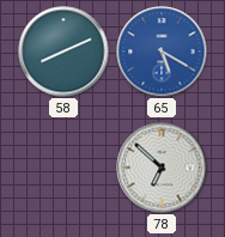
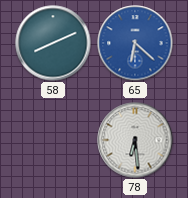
65: 5:20 -> 6:22 (135, 43)
78: 6:52 -> 6:29 (135, 140)
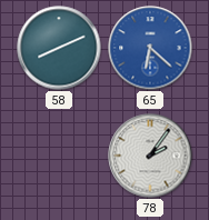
78: 6:29 -> 2:06 (150, 156)
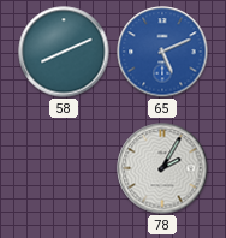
65: 6:22 -> 5:11 (162, 52)
78: 2:06 -> 2:05 (162, 168)
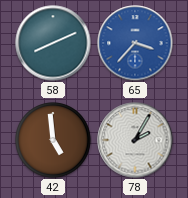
65: 5:11 -> 3:37 (135, 43)
42: none -> 4:59 (53, 140)
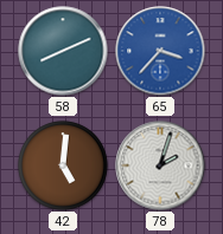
42: 4:59 -> 5:01 (63, 165)
78: 2:05 -> 2:03 (160, 165)
